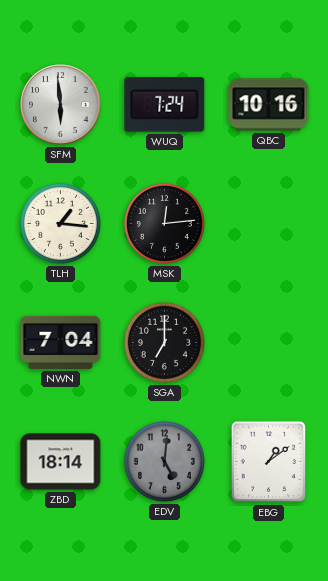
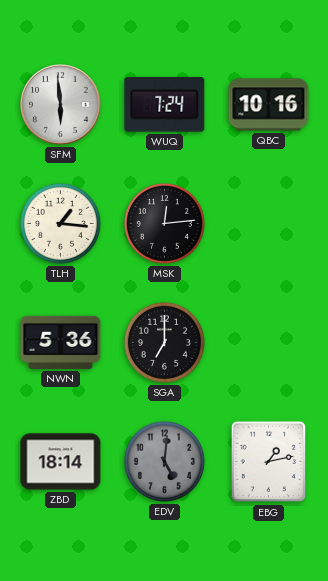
NWN: 7:04 -> 5:36 (61, 342)
EBG: 1:09 -> 1:13 (269, 462)
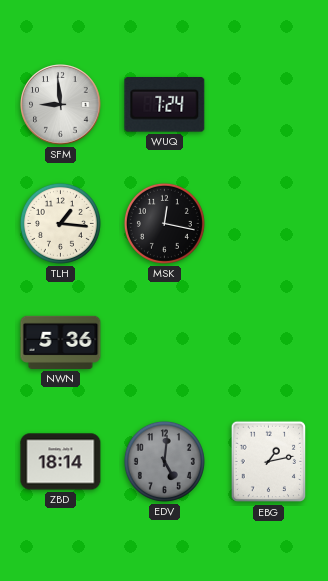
SFM: 5:59 -> 8:59 (61, 105)
QBC: 10:16 -> none (269, 105)
MSK: 12:14 -> 12:17 (164, 223)
SGA: 7:00 -> none (164, 342)
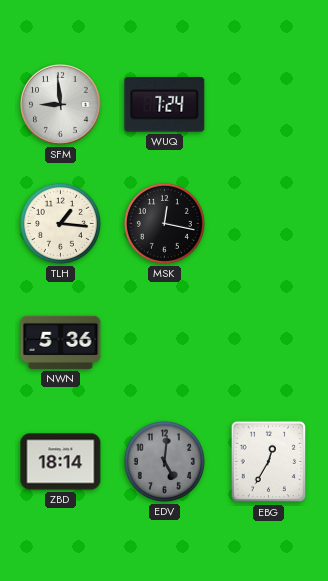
EBG: 1:13 -> 12:35 (269, 462)
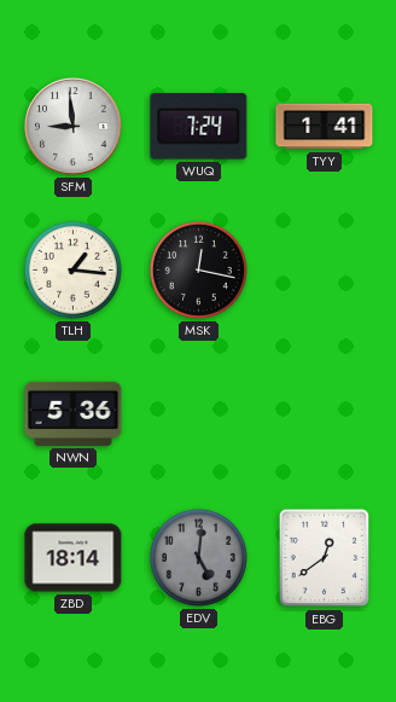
TYY: none -> 1:41 (325, 127)
EBG: 12:35 -> 12:39 (325, 558)
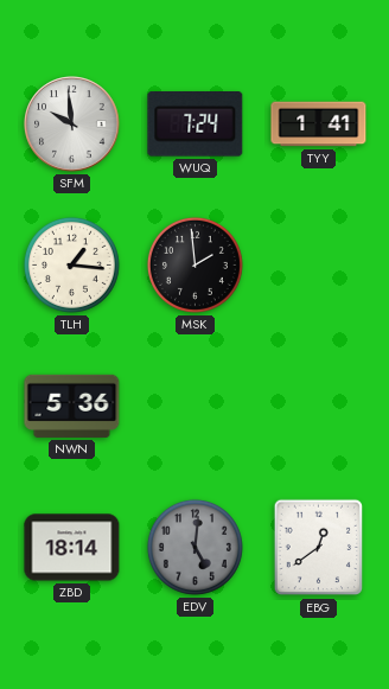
SFM: 8:59 -> 9:59 (72, 125)
MSK: 12:17 -> 1:59 (194, 264)
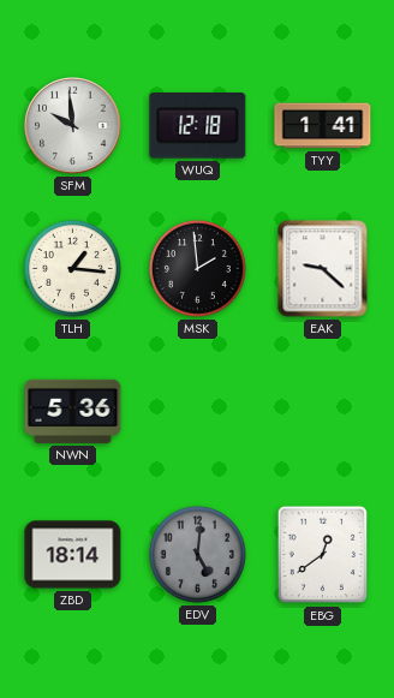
WUQ: 7:24 -> 12:18 (198, 126)
EAK: none -> 9:22 (323, 269)
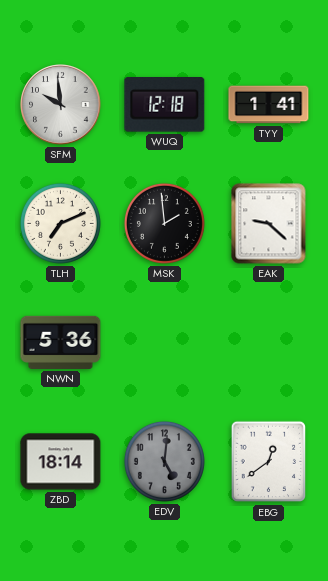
TLH: 1:16 -> 7:11 (60, 223)
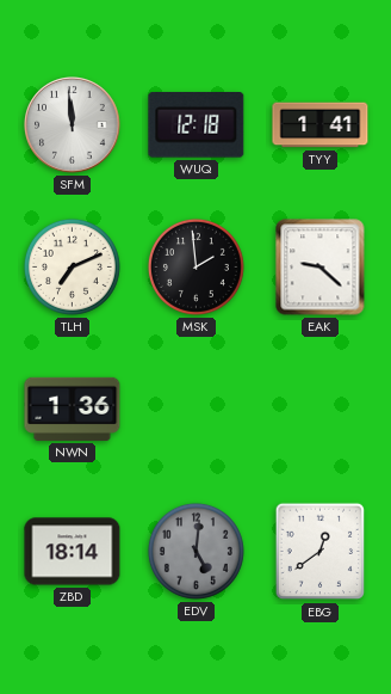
SFM: 9:59 -> 11:59 (73, 125)
NWN: 5:36 -> 1:36 (73, 409)
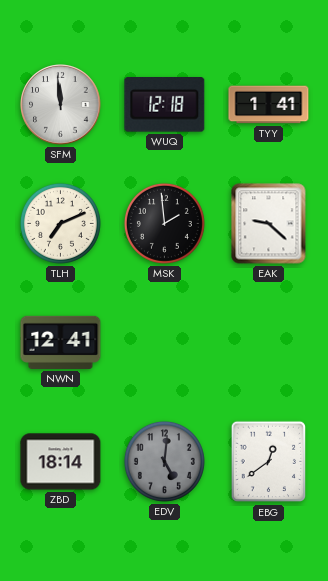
NWN: 1:36 -> 12:41 (61, 342)
